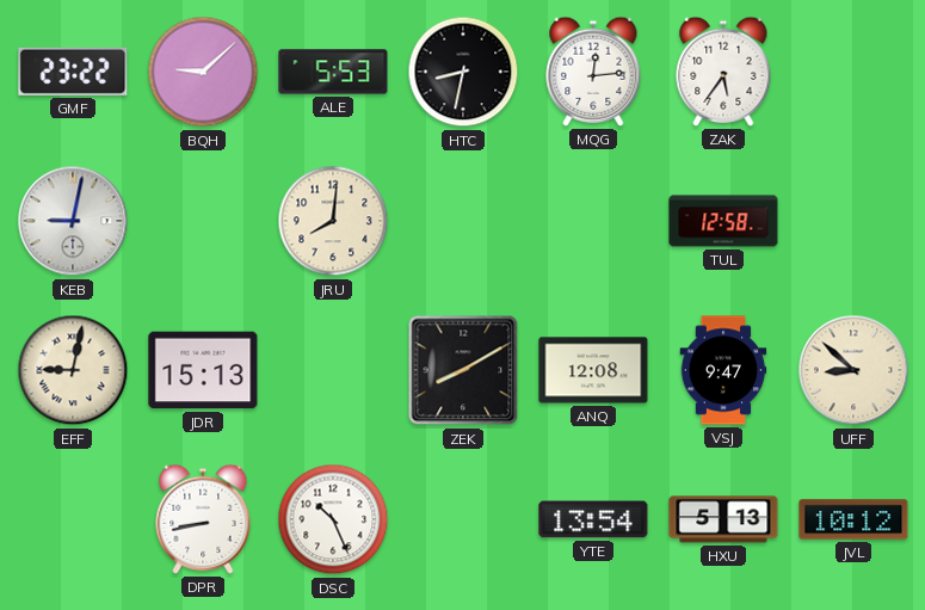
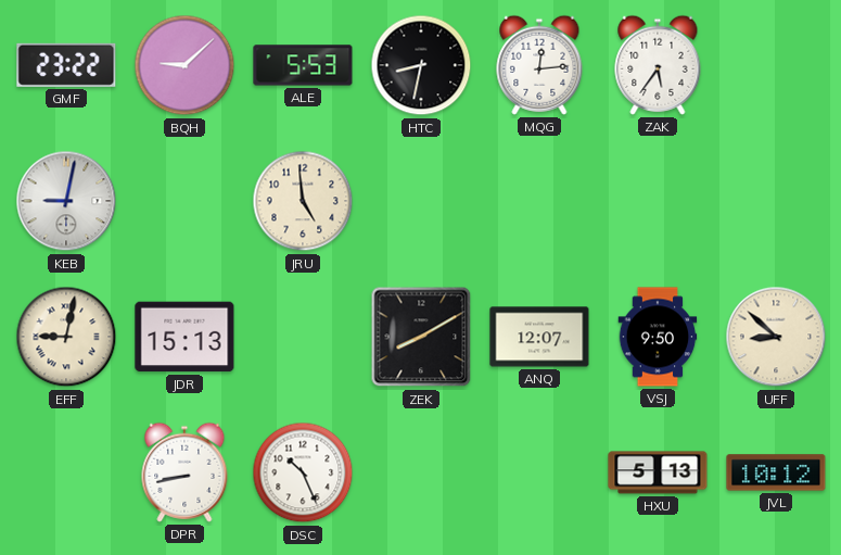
JRU: 8:01 -> 4:59 (303, 201)
TUL: 12:58 -> none (723, 221)
ANQ: 12:08 -> 12:07 (539, 337)
VSJ: 9:47 -> 9:50 (658, 337)
YTE: 13:54 -> none (593, 519)
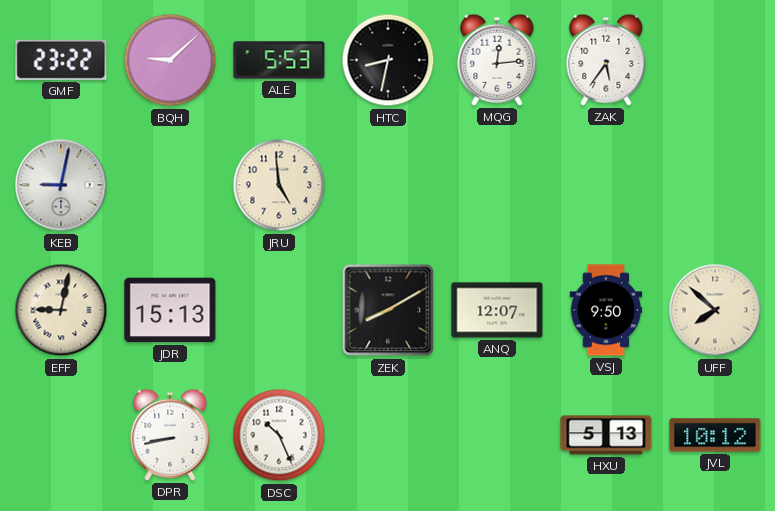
UFF: 8:52 -> 7:52 (715, 310)
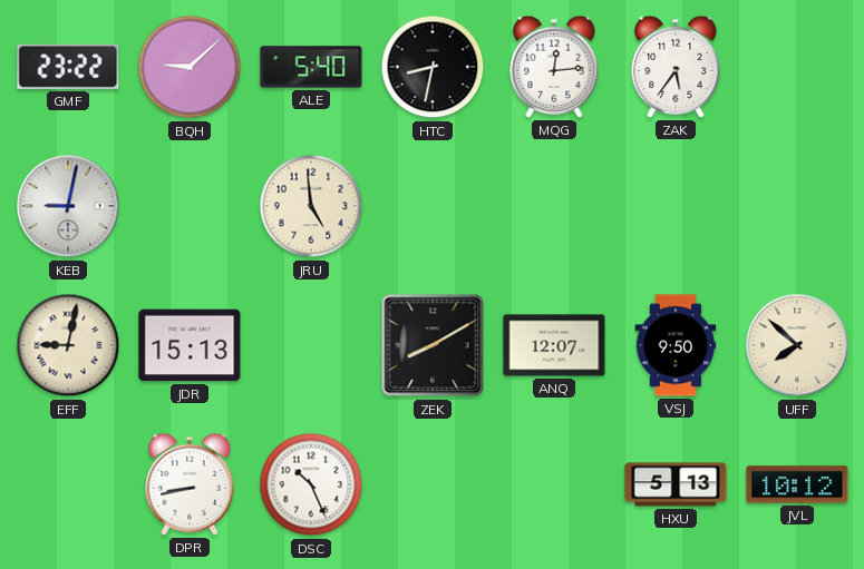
ALE: 5:53 -> 5:40 (311, 67)
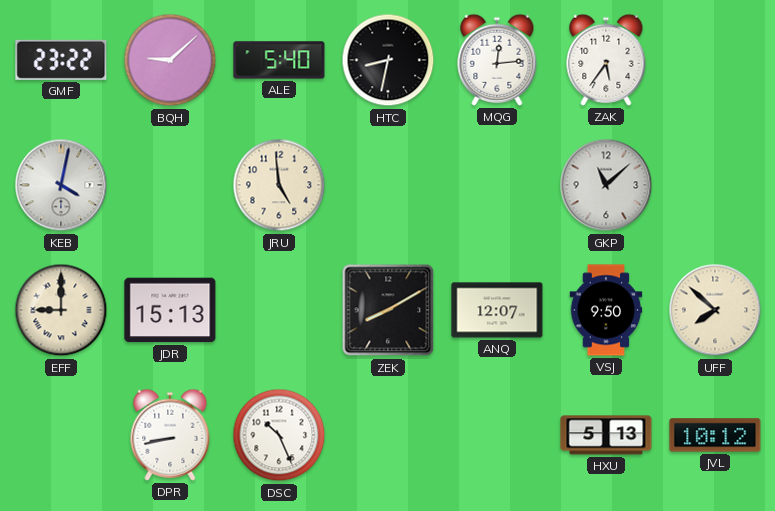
KEB: 9:02 -> 4:02 (61, 185)
GKP: none -> 11:08 (606, 185)
EFF: 9:02 -> 9:00 (61, 310)
